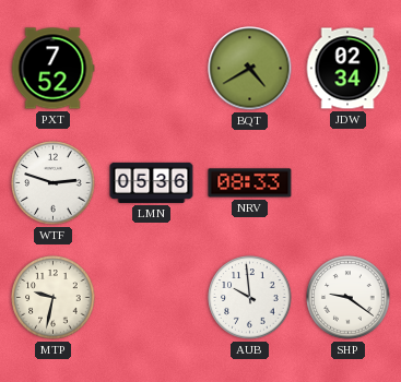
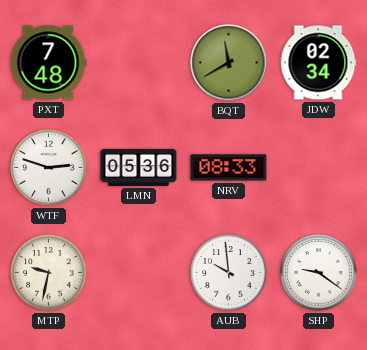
PXT: 7:52 -> 7:48 (48, 63)
BQT: 4:40 -> 11:40 (229, 63)
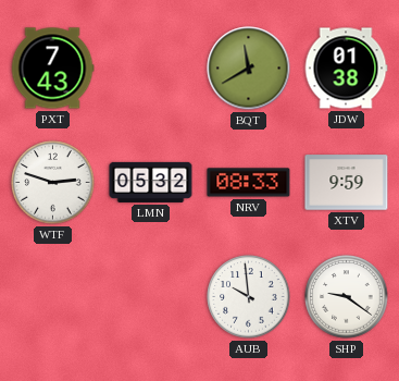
PXT: 7:48 -> 7:43 (52, 69)
JDW: 02:34 -> 01:38 (346, 69)
LMN: 05:36 -> 05:32 (151, 182)
XTV: none -> 9:59 (347, 183)
MTP: 9:32 -> none (49, 273)
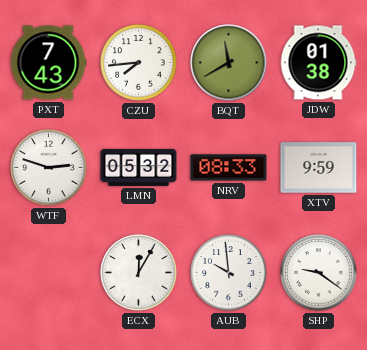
CZU: none -> 7:44 (139, 63)
ECX: none -> 12:05 (139, 273)
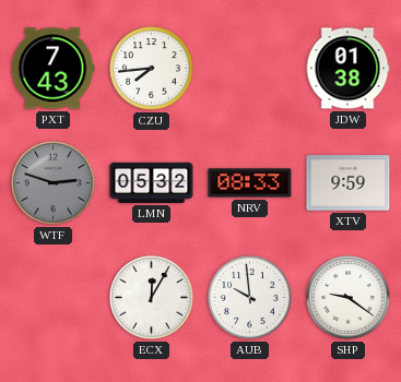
BQT: 11:40 -> none (229, 63)
WTF dial: white -> grey (54, 183)
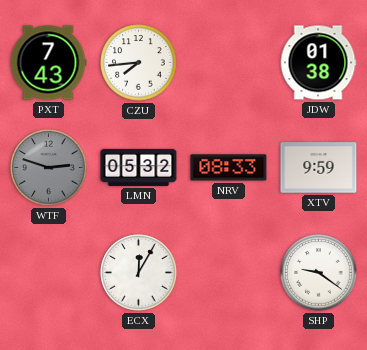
AUB: 9:59 -> none (250, 298)
